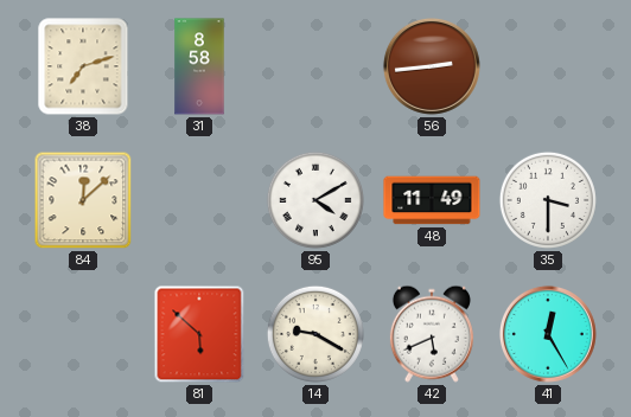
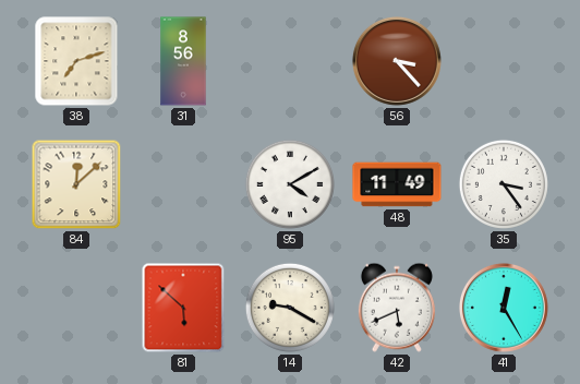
31: 8:58 -> 8:56 (183, 61)
56: 2:44 -> 3:23 (397, 61)
35: 3:30 -> 3:24 (504, 184)
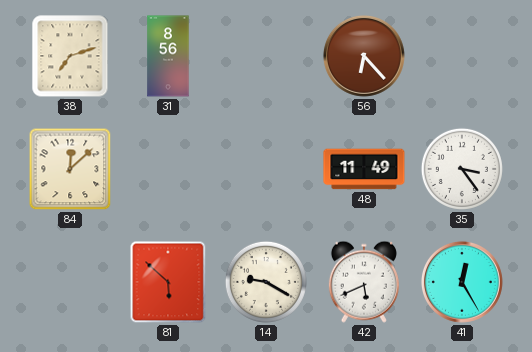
56: 3:23 -> 6:23 (364, 56)
95: 4:10 -> none (290, 184)
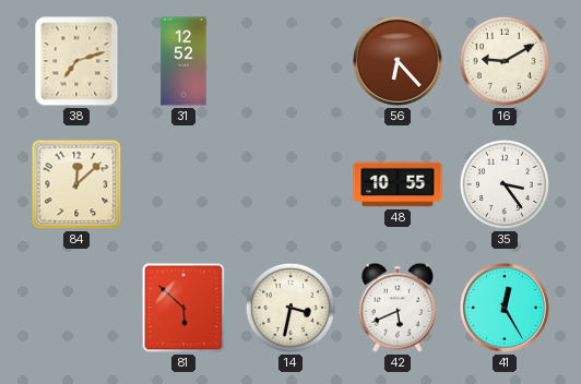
31: 8:56 -> 12:52 (183, 61)
16: none -> 9:10 (505, 61)
48: 11:49 -> 10:55 (398, 184)
14: 9:20 -> 3:32 (290, 308)
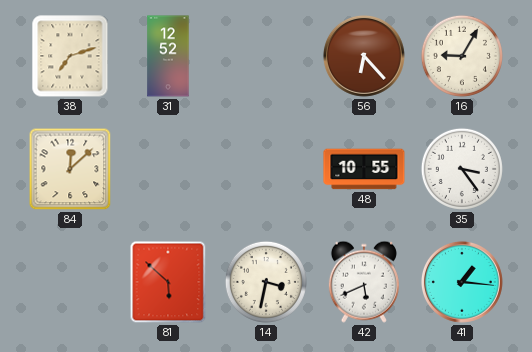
16: 9:10 -> 9:05 (462, 56)
41: 12:25 -> 1:16 (462, 282)
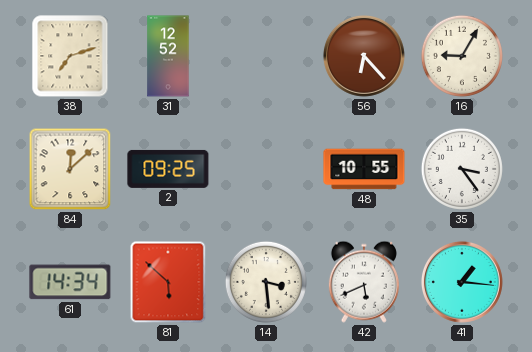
2: none -> 09:25 (168, 169)
61: none -> 14:34 (70, 282)
14: 3:32 -> 3:29 (266, 282)
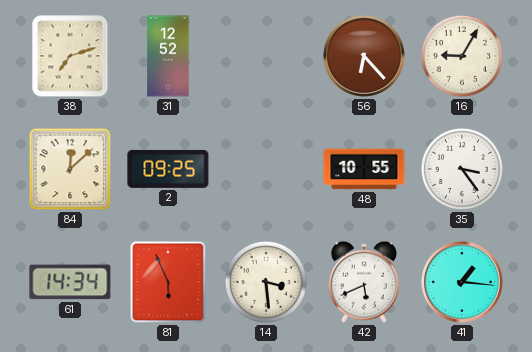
81: 5:52 -> 5:56 (168, 282)
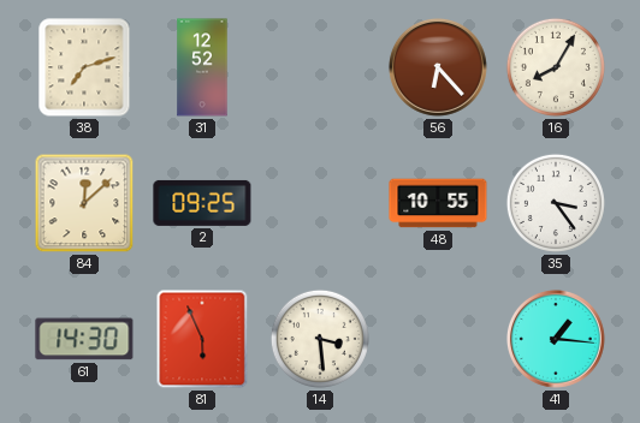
16: 9:05 -> 8:05 (556, 67)
61: 14:34 -> 14:30 (84, 339)
42: 5:41 -> none (364, 282)
